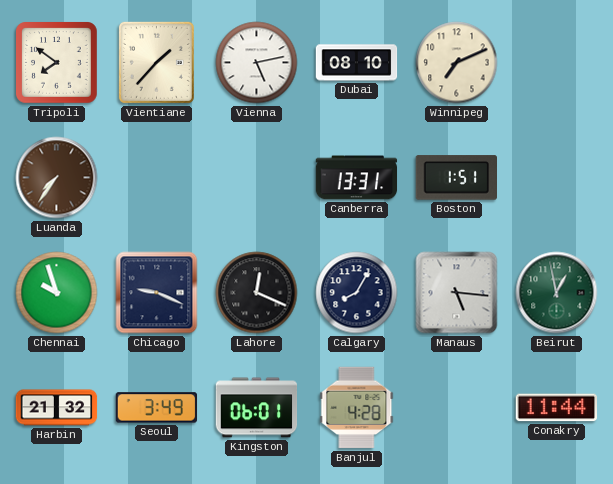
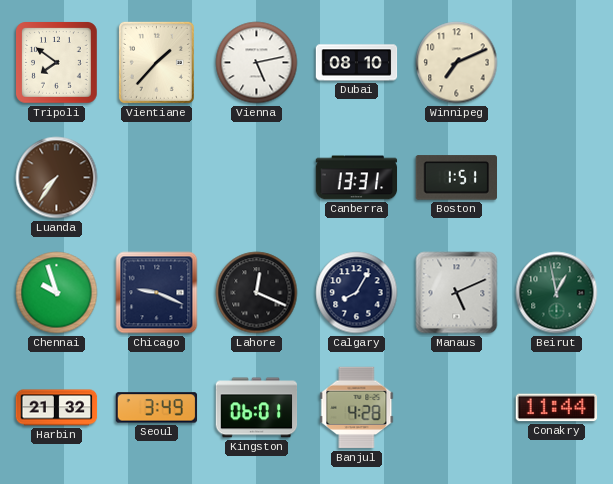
Manaus: 5:16 -> 5:11 (457, 293)
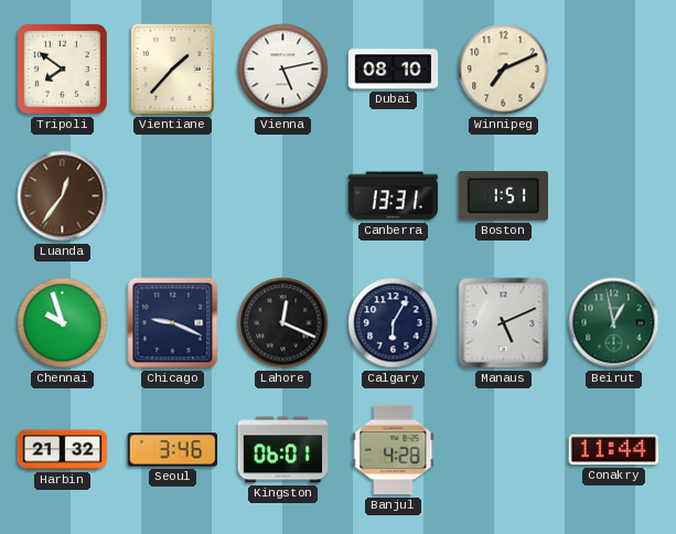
Luanda: 7:36 -> 12:36 (63, 196)
Calgary: 8:05 -> 6:05 (394, 323)
Seoul: 3:49 -> 3:46 (173, 450)
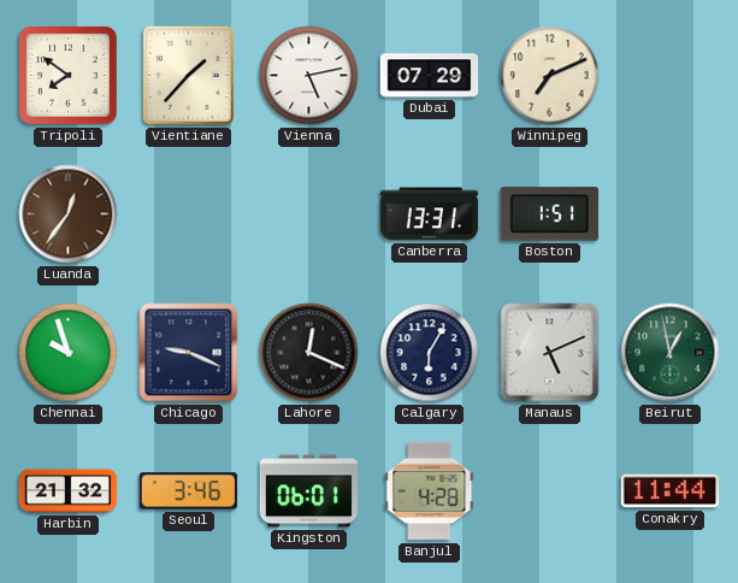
Dubai: 08:10 -> 07:29 (430, 76)
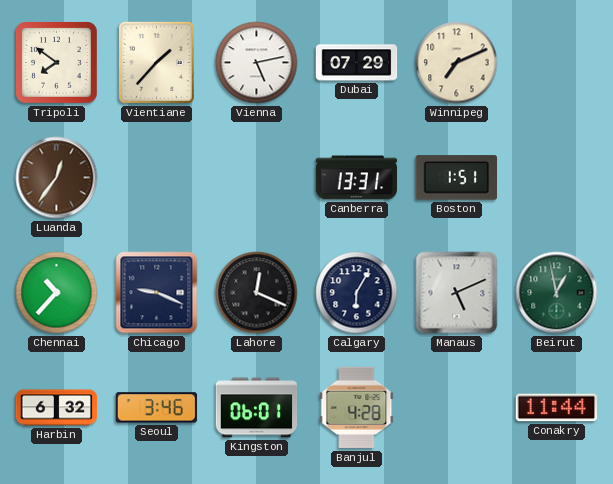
Chennai: 9:57 -> 10:37 (57, 293)
Harbin: 21:32 -> 6:32 (57, 408)
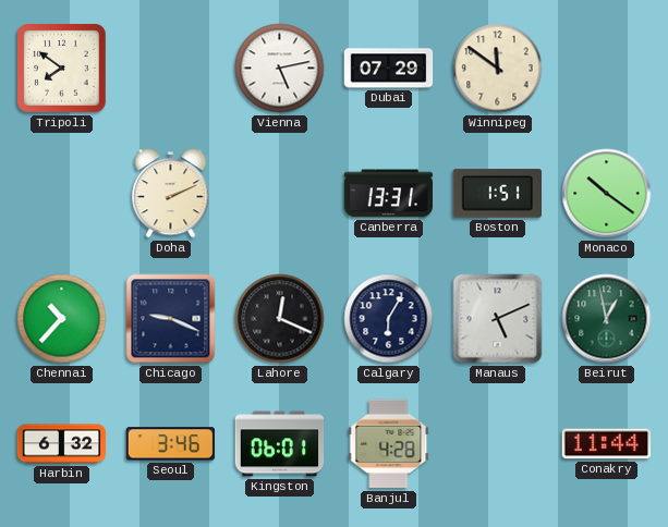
Vientiane: 1:37 -> none (156, 62)
Winnipeg: 7:11 -> 11:51 (498, 69)
Luanda: 12:36 -> none (57, 178)
Doha: none -> 2:11 (171, 194)
Monaco: none -> 10:21 (607, 194)
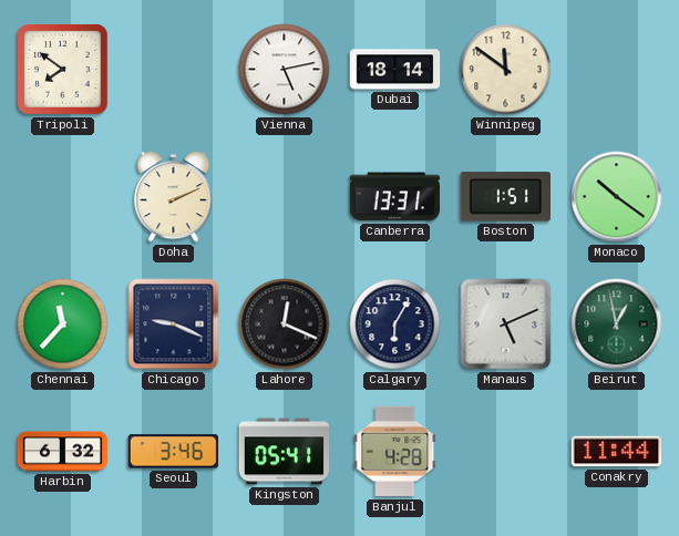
Dubai: 07:29 -> 18:14 (395, 70)
Chennai: 10:37 -> 11:37 (63, 324)
Kingston: 06:01 -> 05:41 (285, 452)
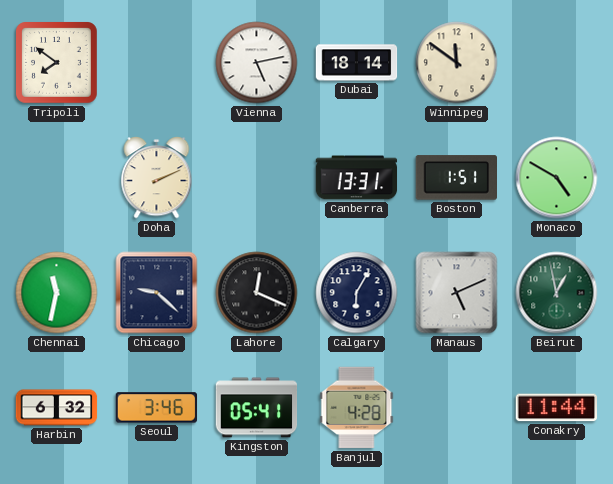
Monaco: 10:21 -> 4:50 (557, 178)
Chennai: 11:37 -> 11:32 (57, 293)
Chicago: 9:19 -> 9:22 (157, 293)
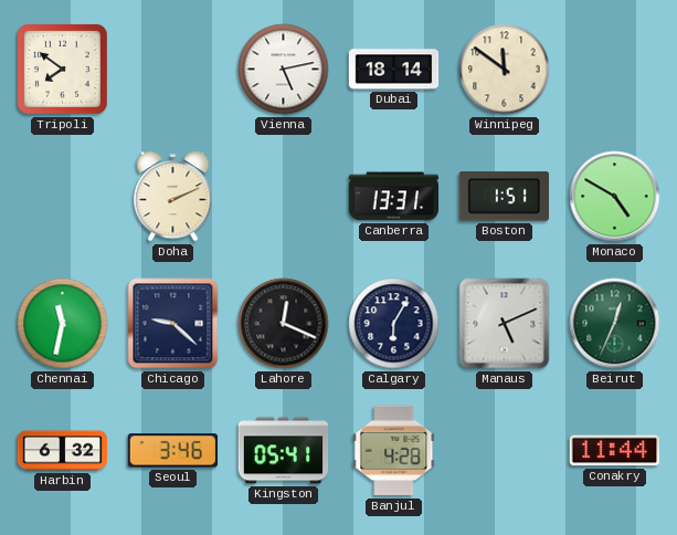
Beirut: 12:58 -> 12:34 (615, 324)
